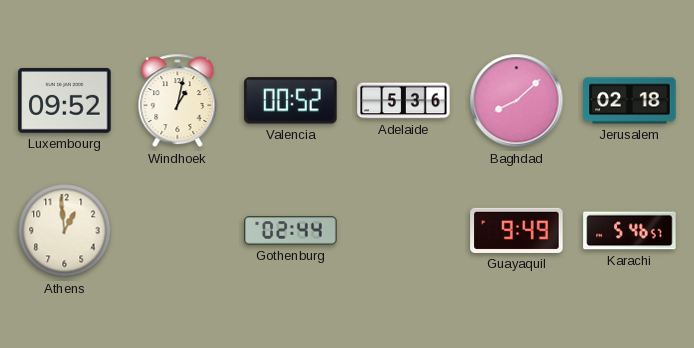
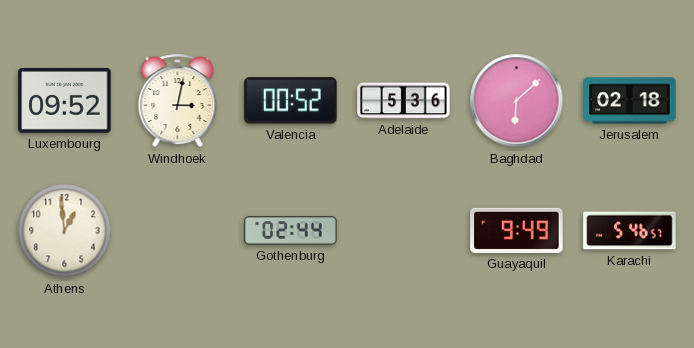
Windhoek: 1:02 -> 3:02 (178, 101)
Baghdad: 8:08 -> 6:08 (517, 101)
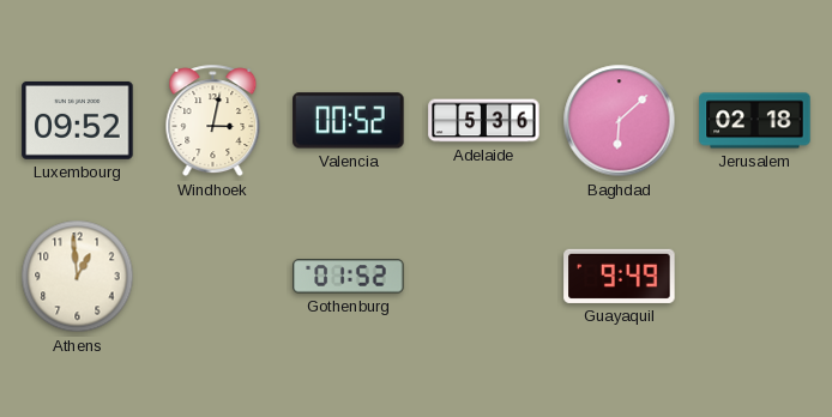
Gothenburg: 02:44 -> 01:52 (349, 277)
Karachi: 5:46 -> none (630, 231)
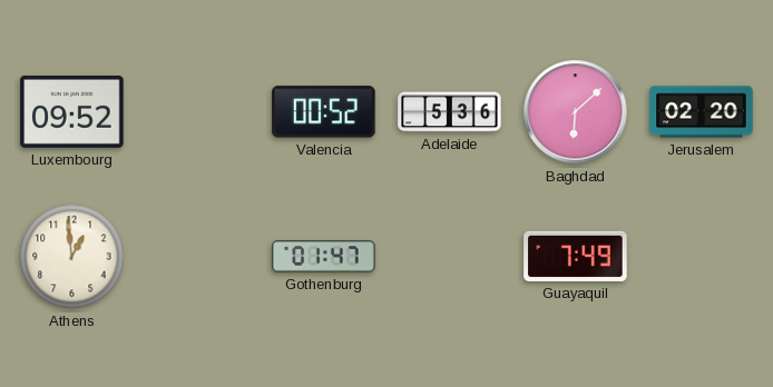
Windhoek: 3:02 -> none (213, 121)
Jerusalem: 02:18 -> 02:20 (702, 112)
Gothenburg: 01:52 -> 01:47 (324, 257)
Guayaquil: 9:49 -> 7:49 (576, 256)
